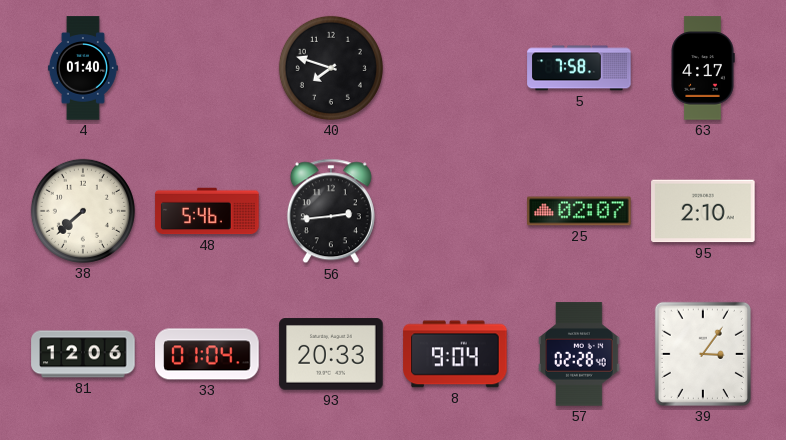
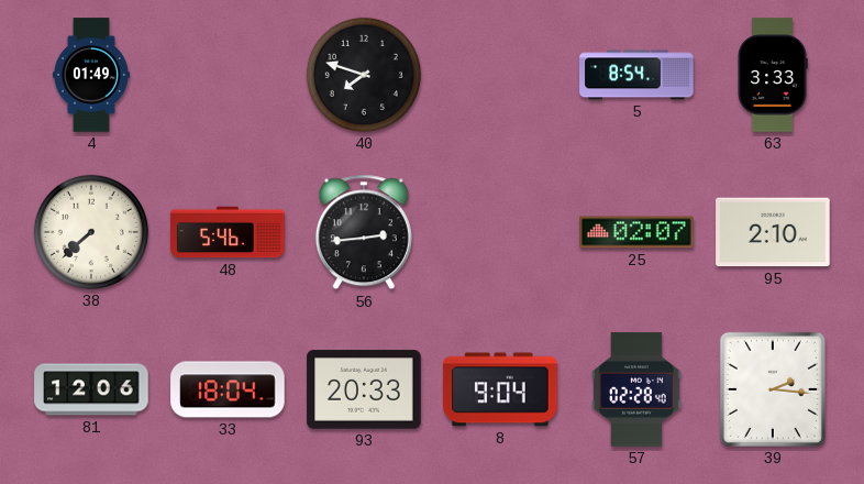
4: 01:40 -> 01:49 (91, 75)
5: 7:58 -> 8:54 (636, 75)
63: 4:17 -> 3:33 (773, 75)
33: 01:04 -> 18:04 (228, 389)
39: 3:06 -> 2:16 (773, 389)
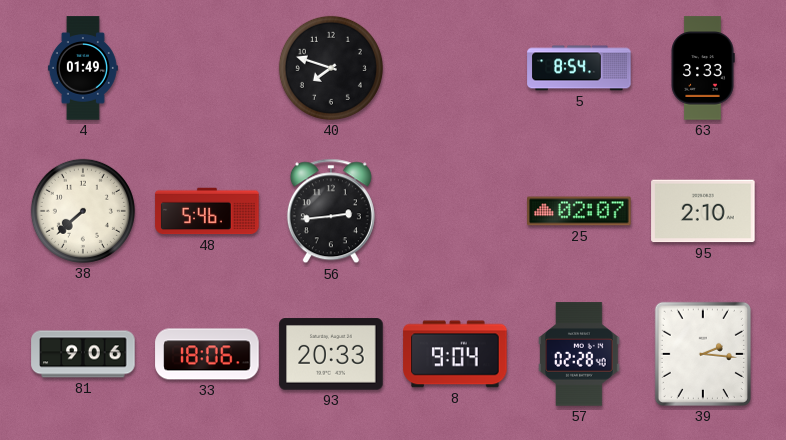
81: 12:06 -> 9:06 (83, 354)
33: 18:04 -> 18:06 (207, 354)
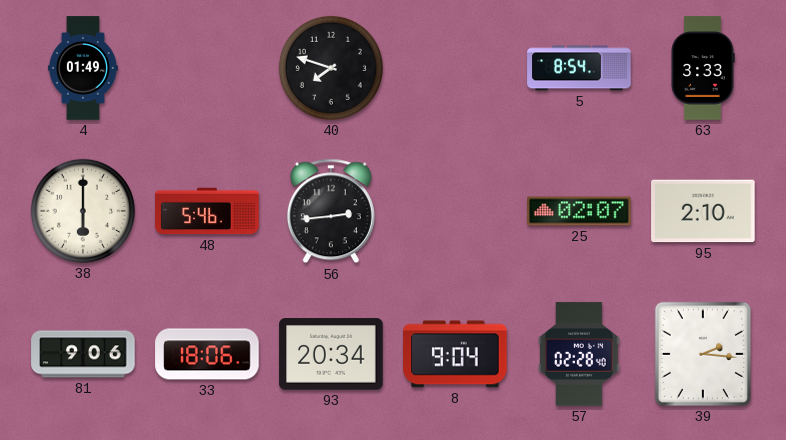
38: 7:38 -> 6:00 (83, 211)
93: 20:33 -> 20:34 (331, 354)
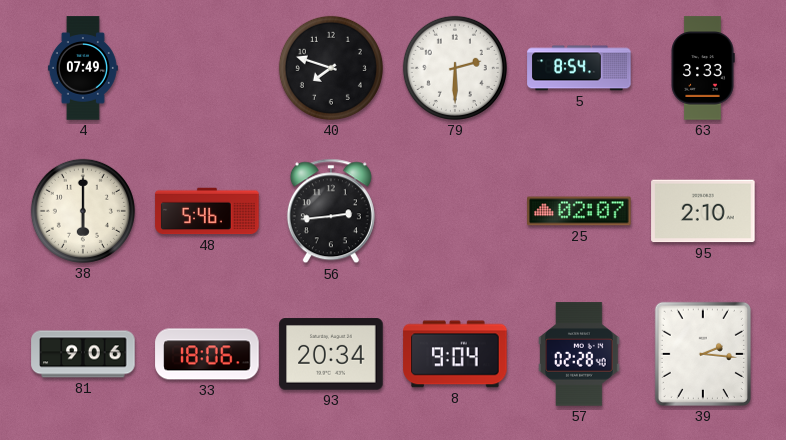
4: 01:49 -> 07:49 (83, 68)
79: none -> 2:30 (455, 68)
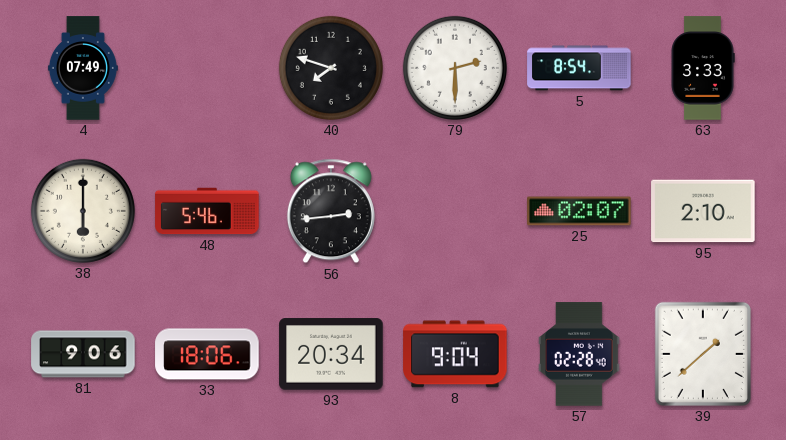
39: 2:16 -> 1:38 (703, 354)
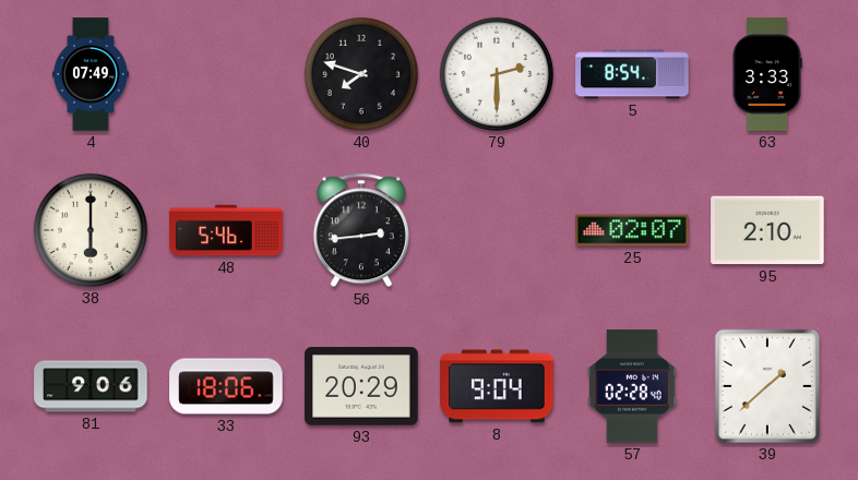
93: 20:34 -> 20:29 (361, 386)
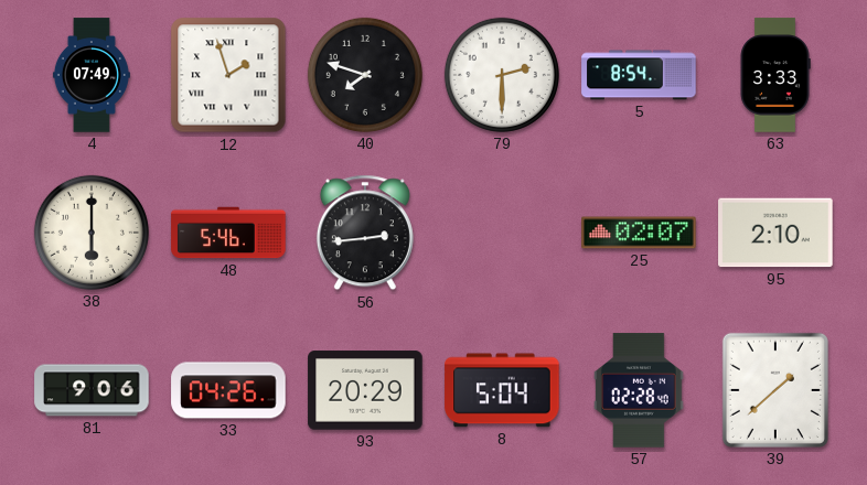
12: none -> 1:57 (228, 75)
33: 18:06 -> 04:26 (228, 390)
8: 9:04 -> 5:04 (502, 390)
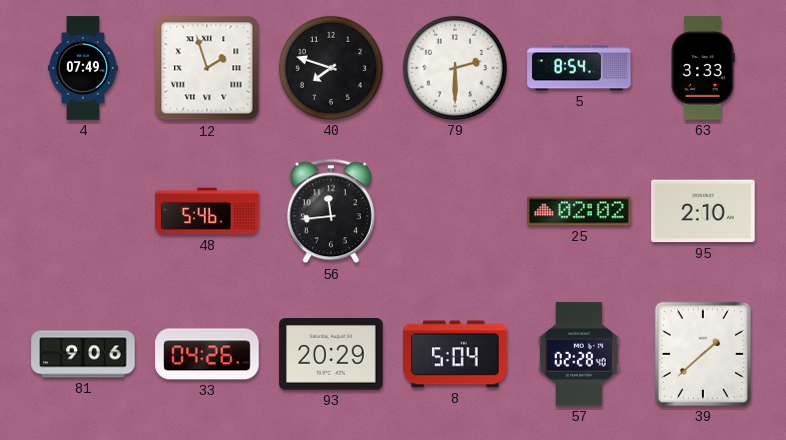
38: 6:00 -> none (92, 233)
56: 2:44 -> 11:44 (331, 211)
25: 02:07 -> 02:02 (579, 211)
